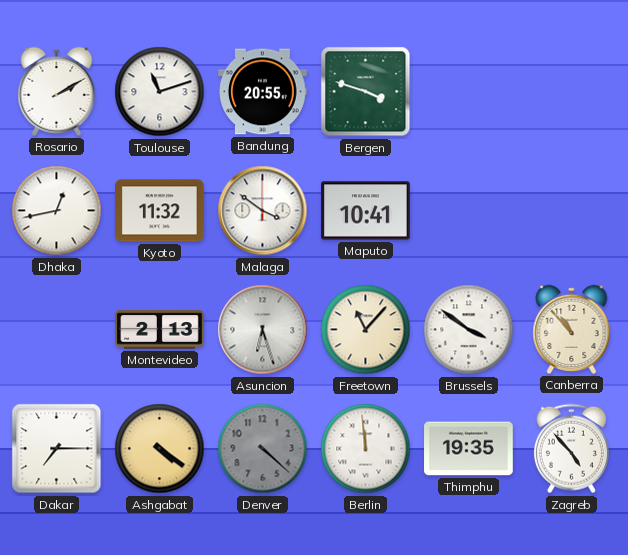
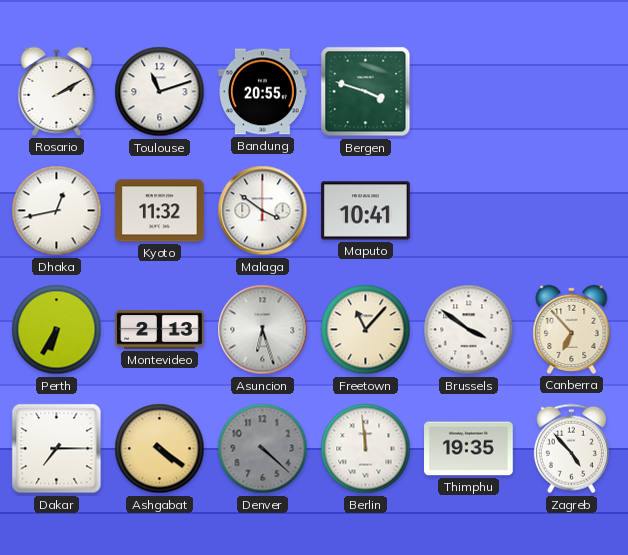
Perth: none -> 6:35 (57, 330)
Canberra: 10:53 -> 6:53 (572, 329)
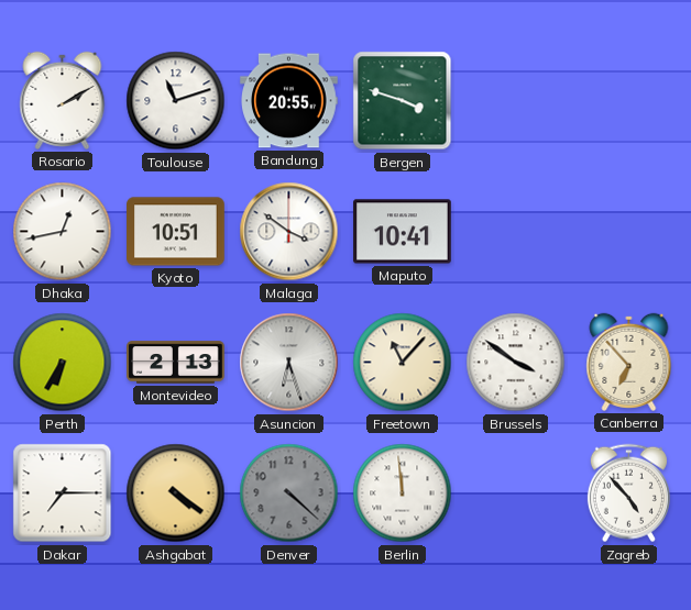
Kyoto: 11:32 -> 10:51 (176, 232)
Thimphu: 19:35 -> none (469, 449)
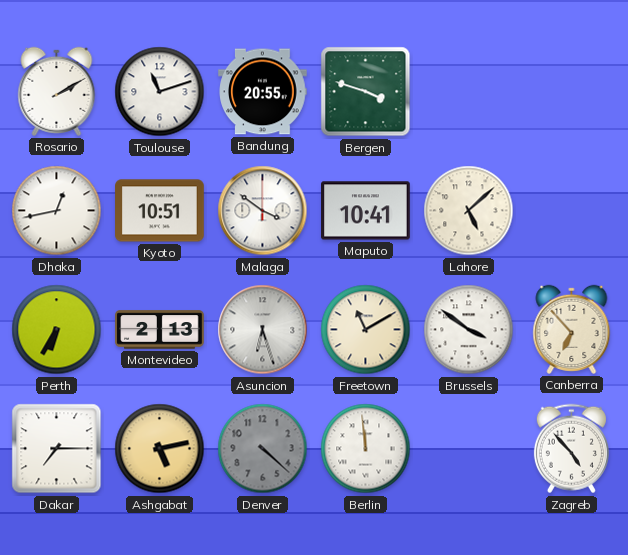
Lahore: none -> 5:08 (469, 211)
Freetown: 11:07 -> 11:10 (366, 330)
Ashgabat: 4:21 -> 5:13 (160, 449)
